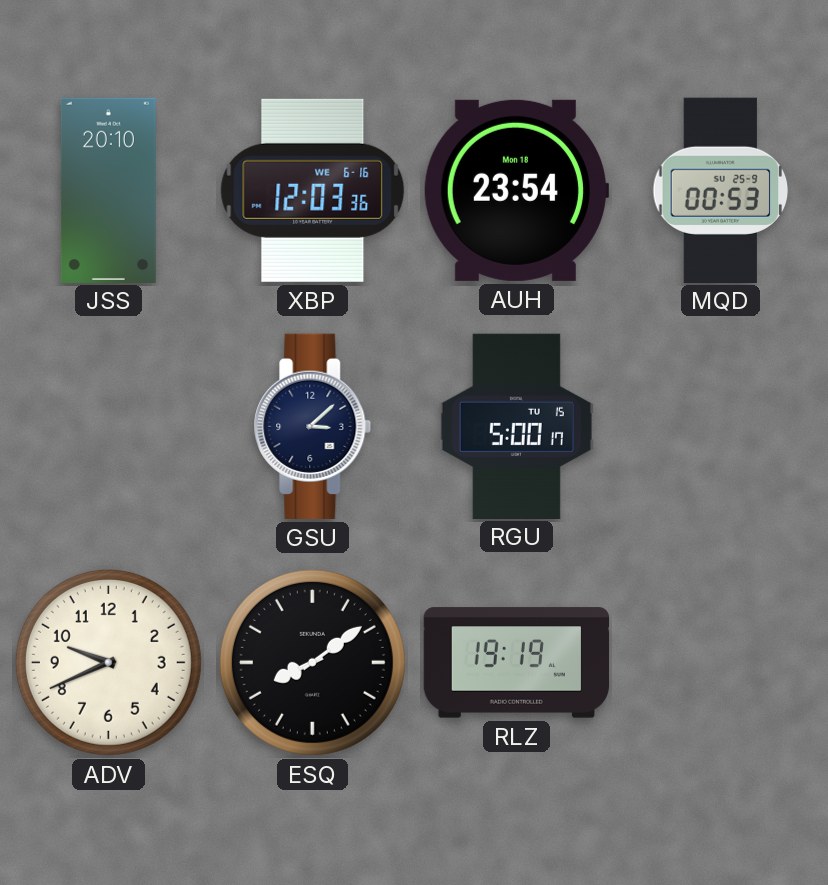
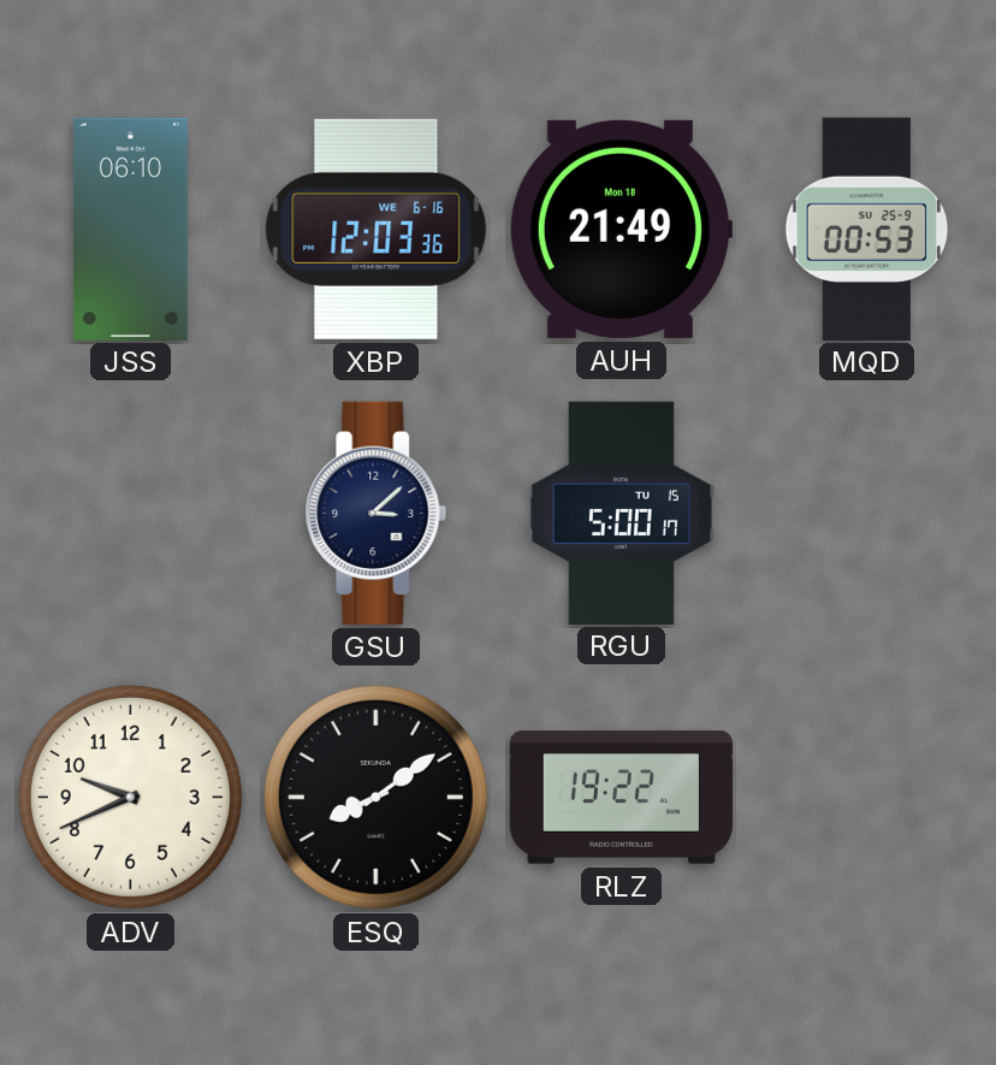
JSS: 20:10 -> 06:10 (130, 229)
AUH: 23:54 -> 21:49 (621, 229)
RLZ: 19:19 -> 19:22 (622, 798)
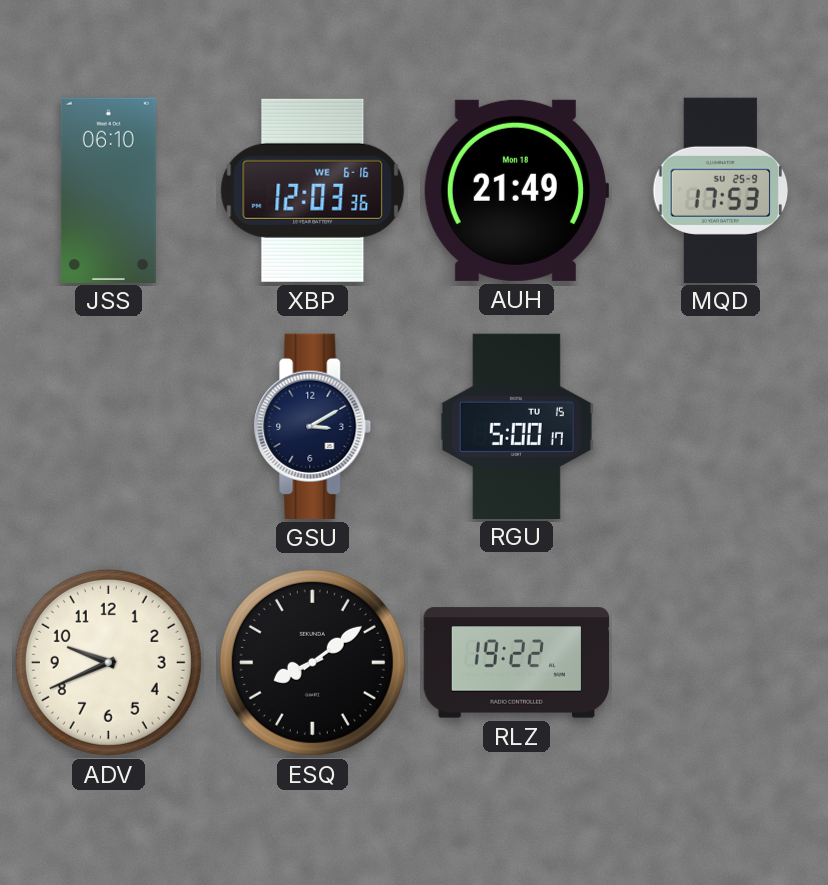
MQD: 00:53 -> 17:53 (721, 190)
GSU: 3:08 -> 3:10 (313, 426)
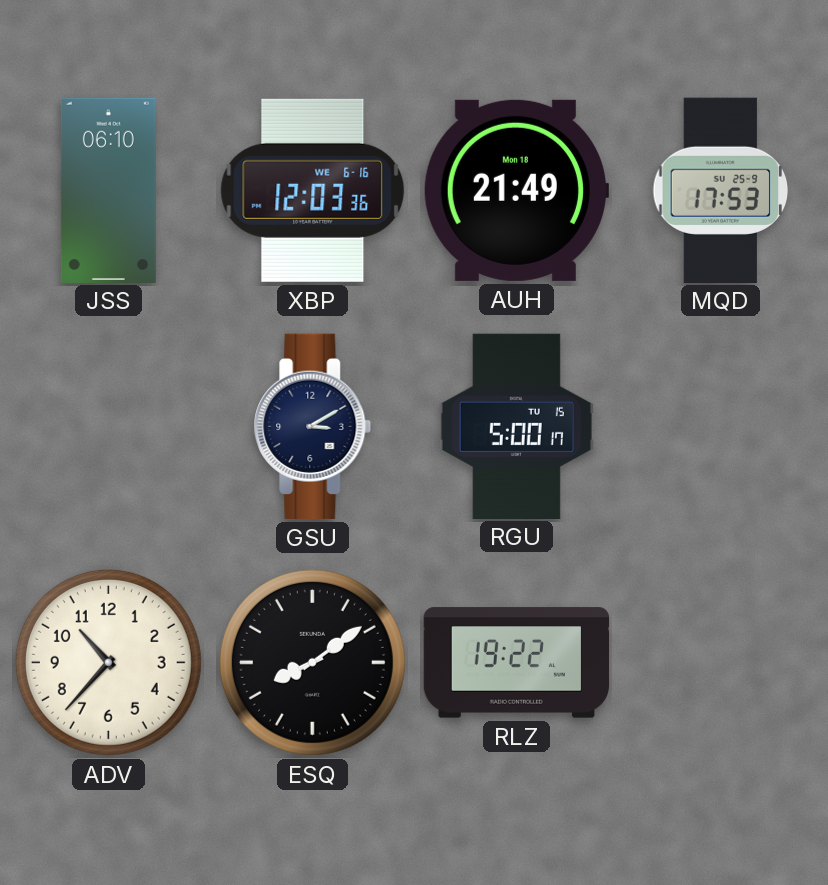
ADV: 9:41 -> 10:37 (108, 662)
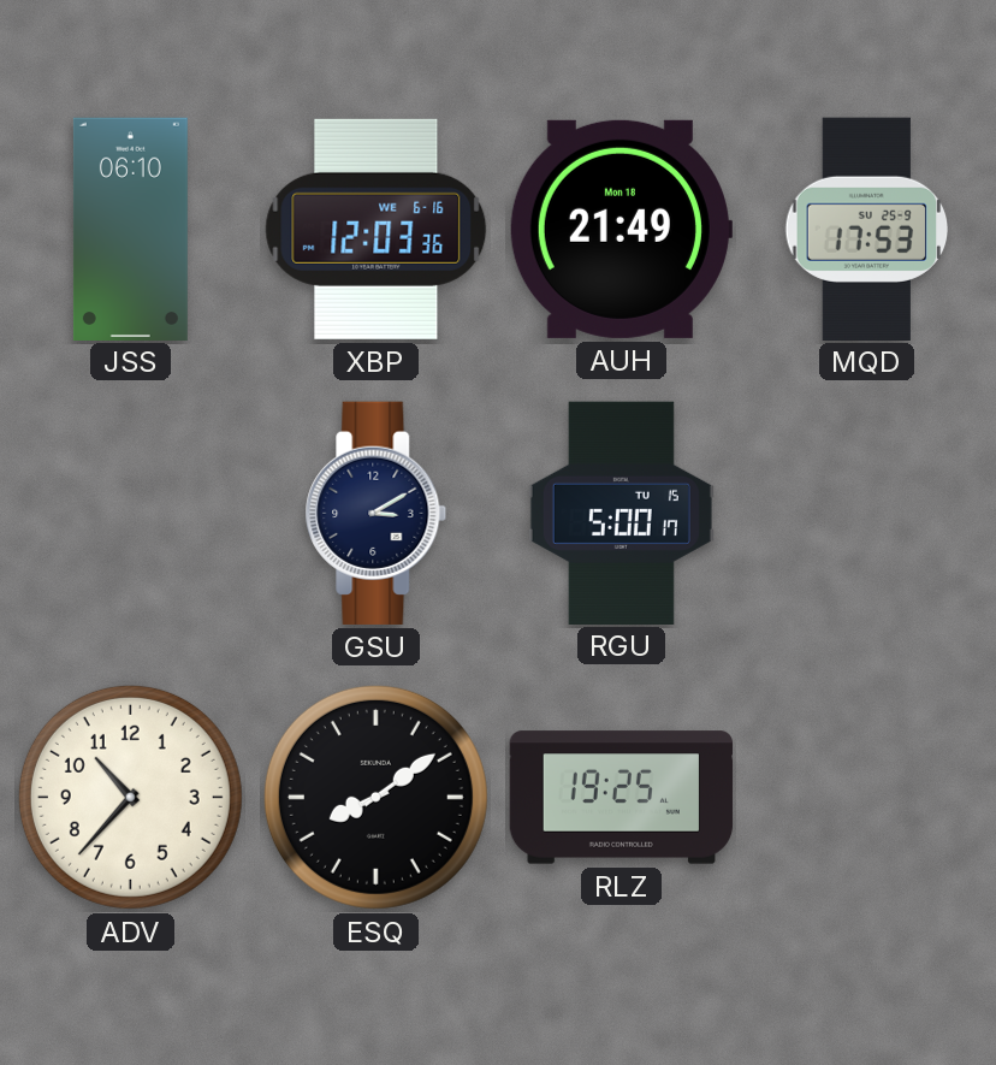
RLZ: 19:22 -> 19:25 (622, 798)
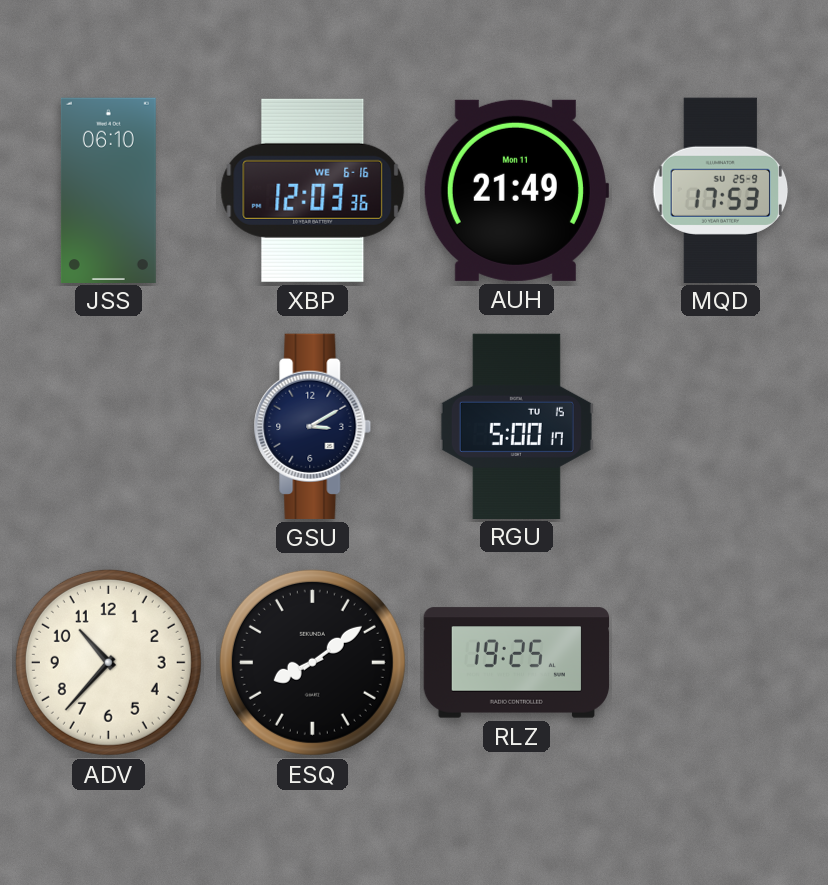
AUH date: Mon 18 -> Mon 11 (516, 190)
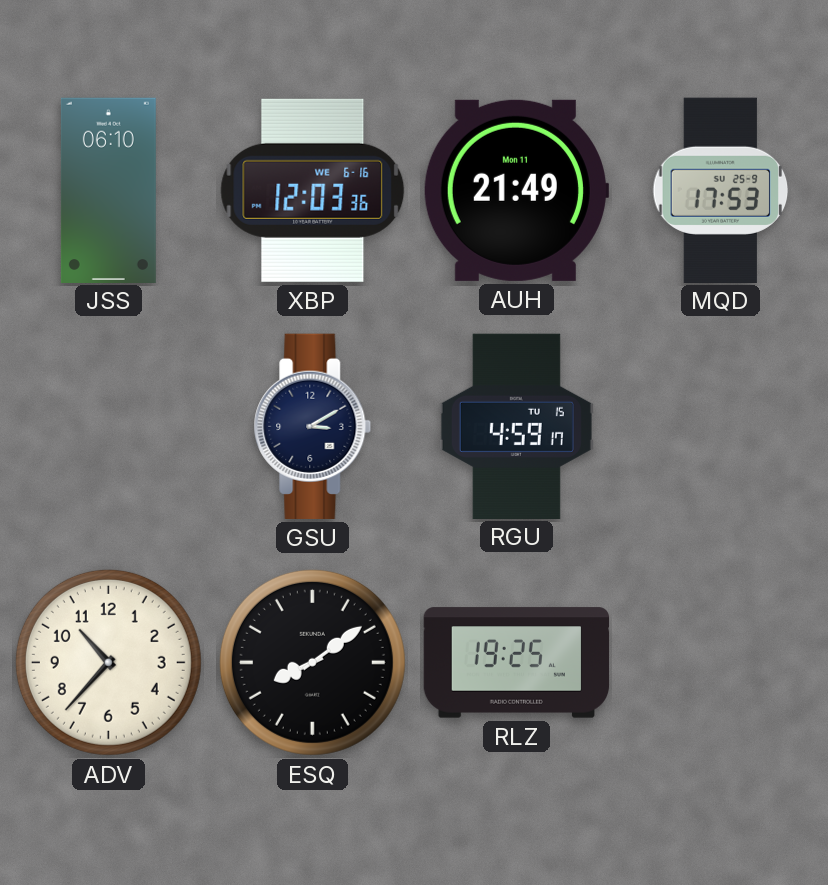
RGU: 5:00 -> 4:59 (516, 426)
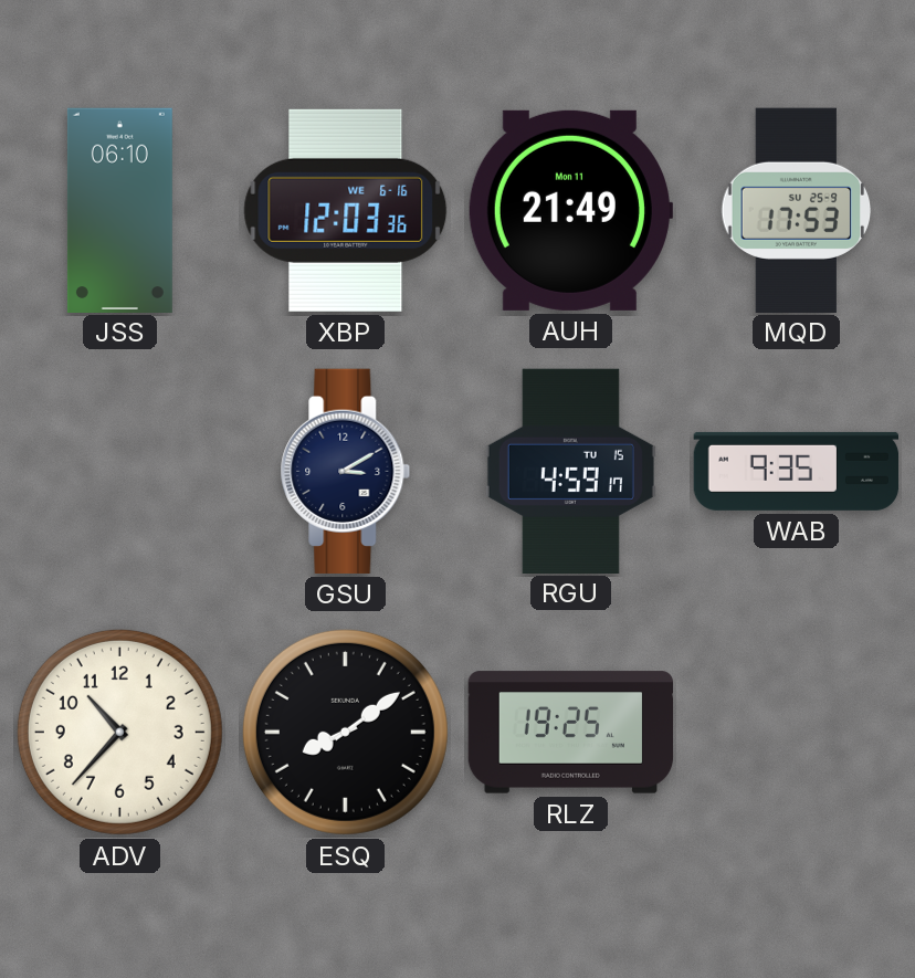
WAB: none -> 9:35 (797, 471)
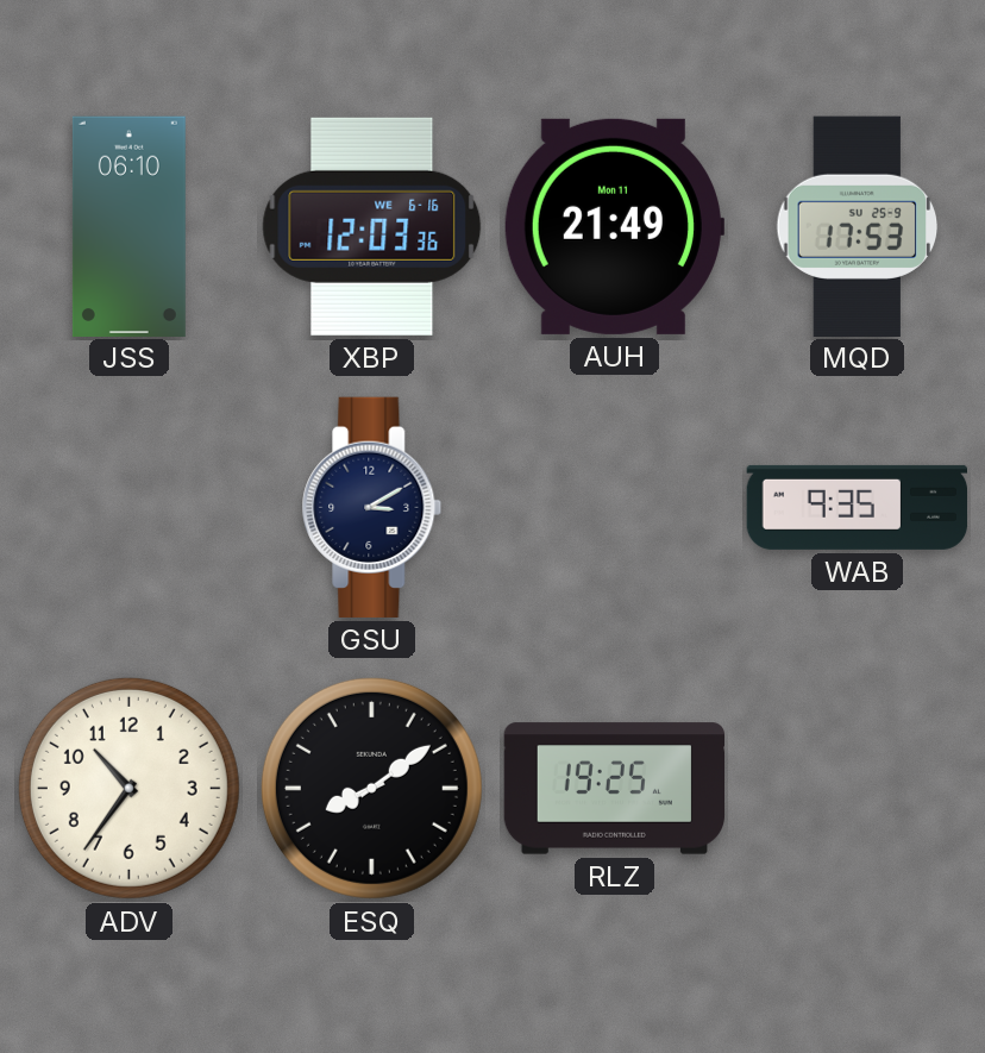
RGU: 4:59 -> none (570, 471)
ADV: 10:37 -> 10:36 (128, 788)
